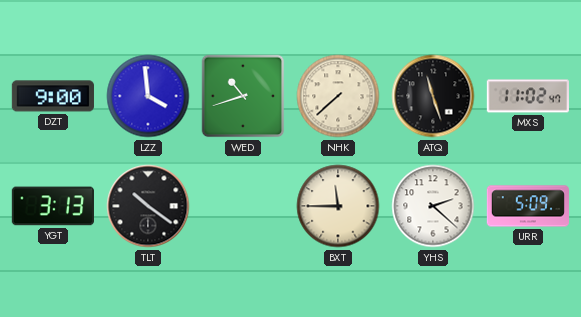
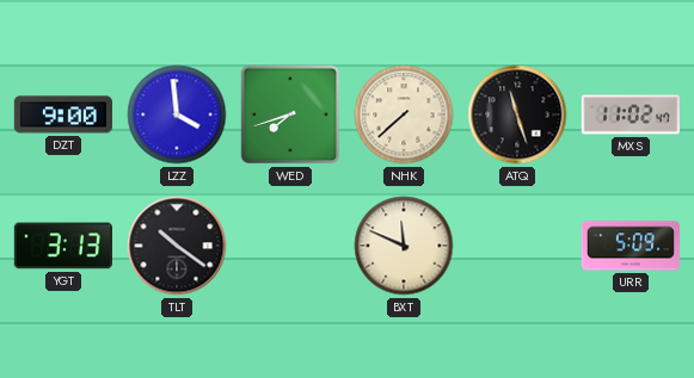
WED: 10:42 -> 7:42 (290, 114)
BXT: 11:45 -> 11:49 (404, 246)
YHS: 2:22 -> none (433, 206)
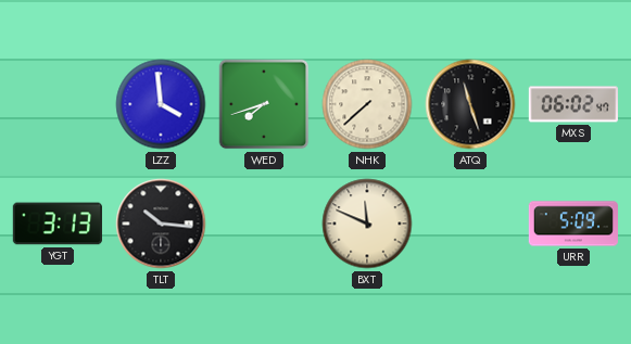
DZT: 9:00 -> none (63, 114)
MXS: 11:02 -> 06:02 (572, 104)
TLT: 10:21 -> 10:16 (161, 224)
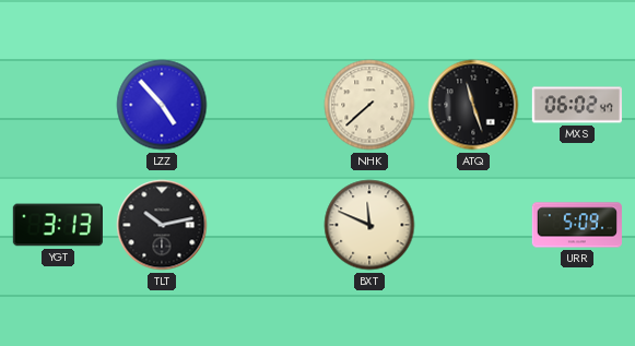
LZZ: 3:59 -> 4:53 (162, 105)
WED: 7:42 -> none (264, 104)
TLT: 10:16 -> 10:13 (162, 225)
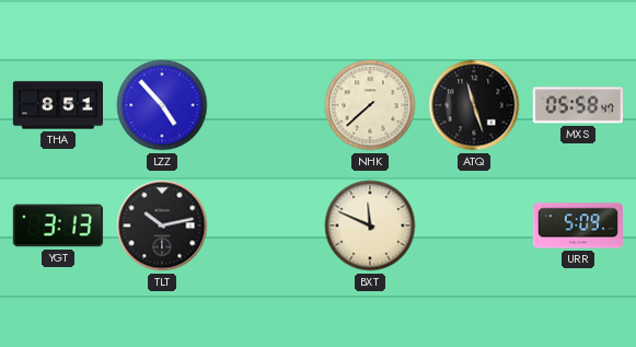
THA: none -> 8:51 (57, 105)
MXS: 06:02 -> 05:58 (577, 105)
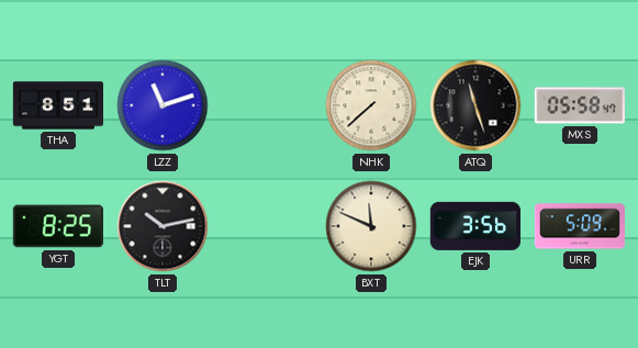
LZZ: 4:53 -> 11:12 (163, 105)
YGT: 3:13 -> 8:25 (58, 226)
EJK: none -> 3:56 (475, 226)
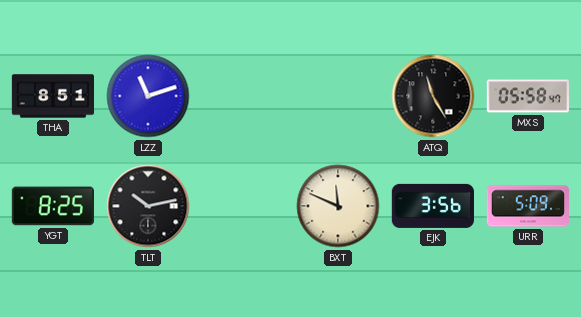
NHK: 7:38 -> none (371, 105)
ATQ: 11:27 -> 11:25 (433, 96)
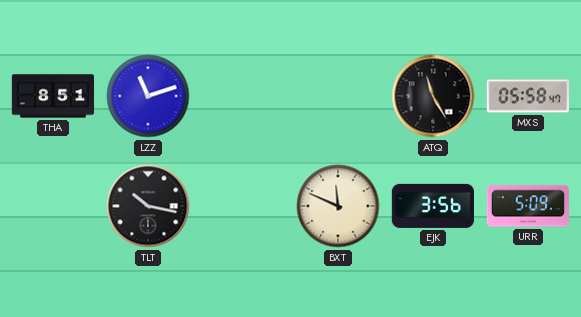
YGT: 8:25 -> none (53, 206)
TLT: 10:13 -> 10:17 (148, 206)
